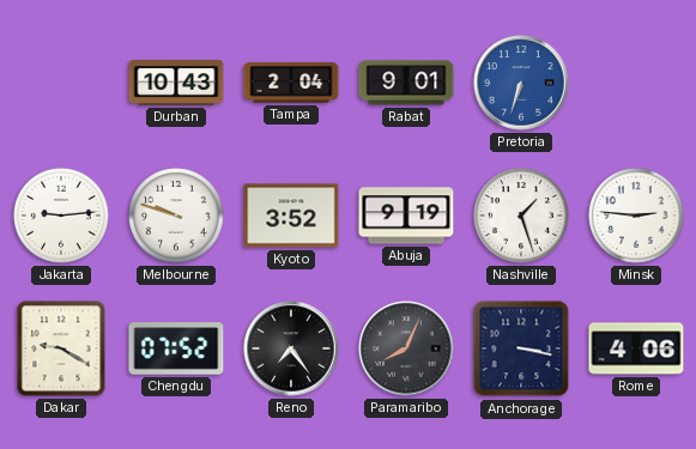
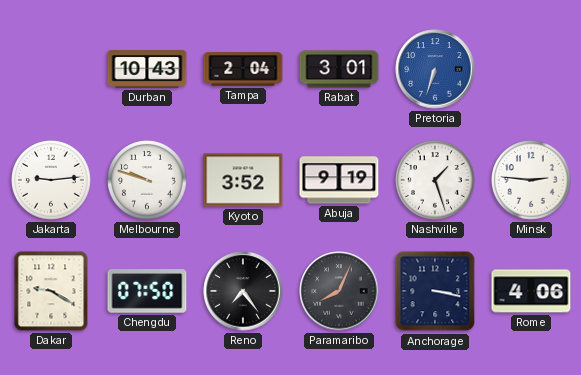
Rabat: 9:01 -> 3:01 (339, 69)
Chengdu: 07:52 -> 07:50 (147, 291)
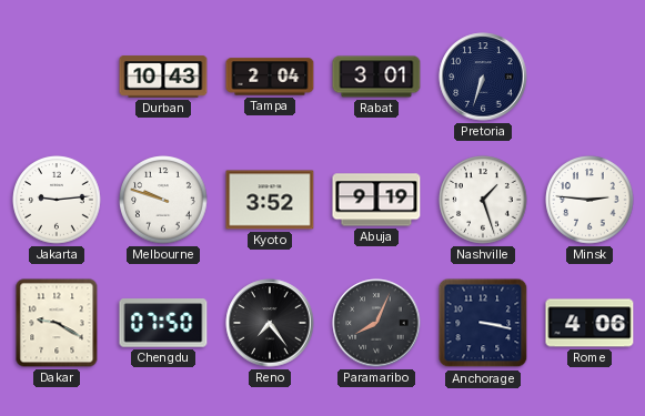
Pretoria dial: blue -> navy (483, 77)
